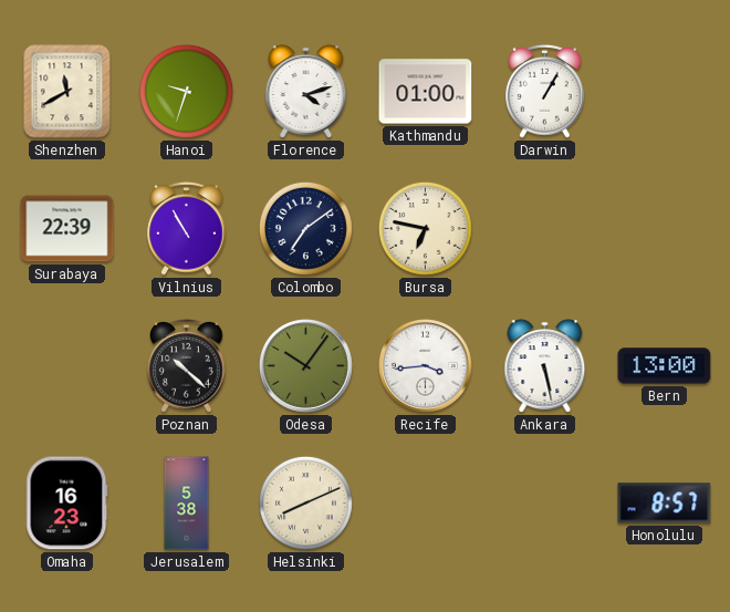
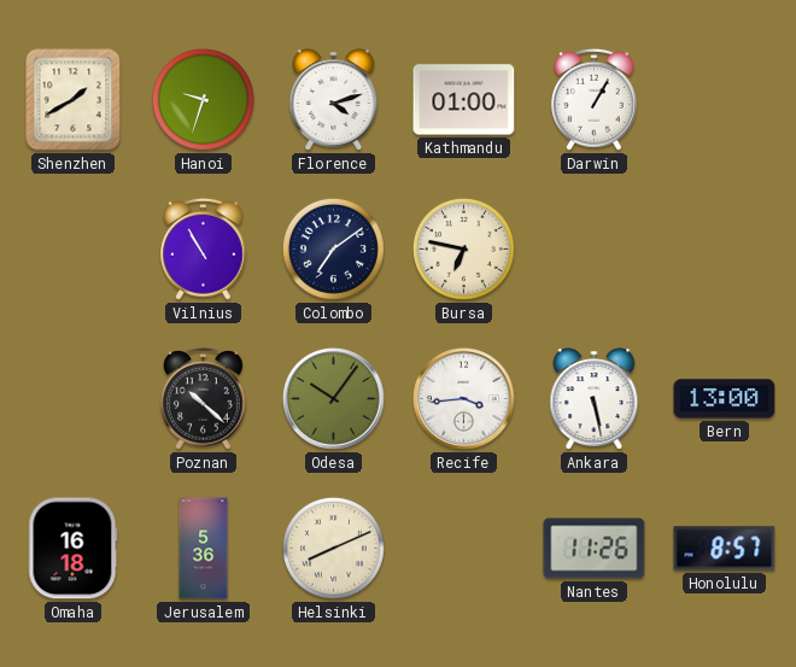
Shenzhen: 11:40 -> 1:40 (74, 100)
Surabaya: 22:39 -> none (67, 229)
Omaha: 16:23 -> 16:18 (74, 549)
Jerusalem: 5:38 -> 5:36 (204, 549)
Nantes: none -> 11:26 (595, 549)
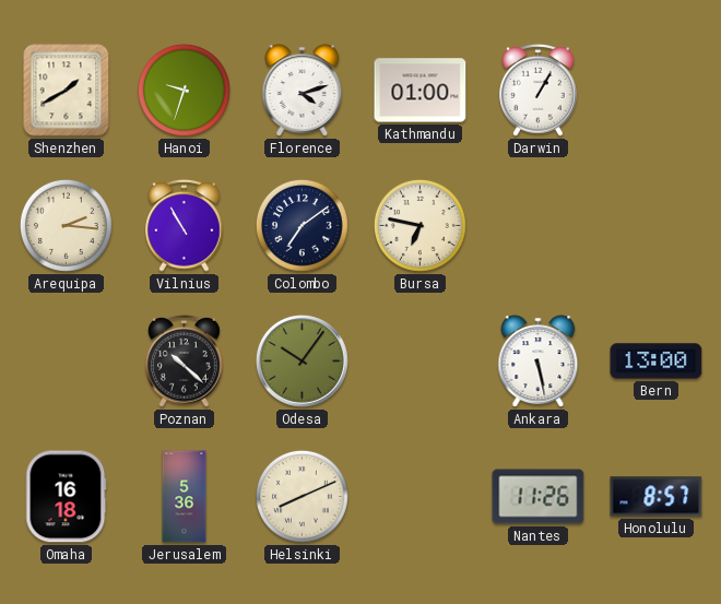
Arequipa: none -> 2:16 (66, 225)
Recife: 3:44 -> none (464, 399)
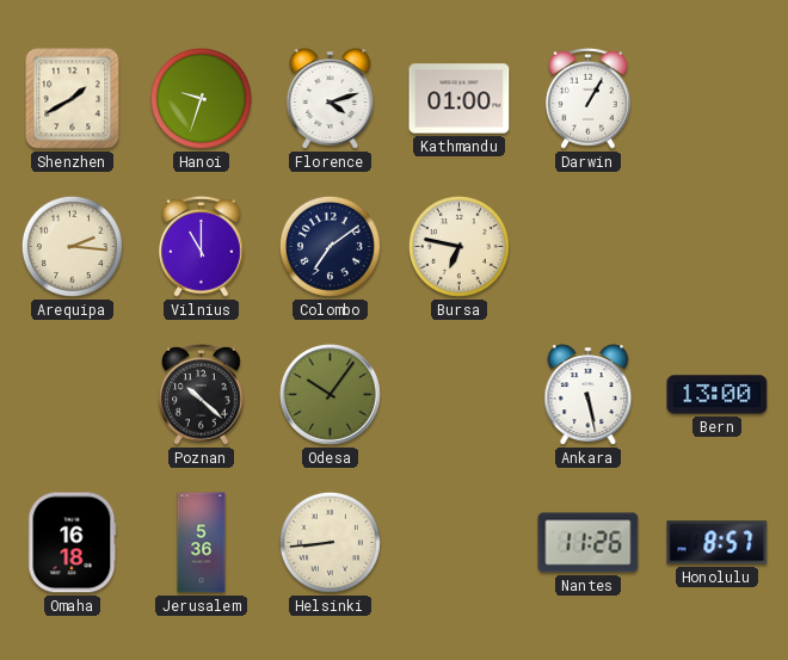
Vilnius: 10:55 -> 11:00 (202, 246)
Helsinki: 8:11 -> 8:44 (330, 542)
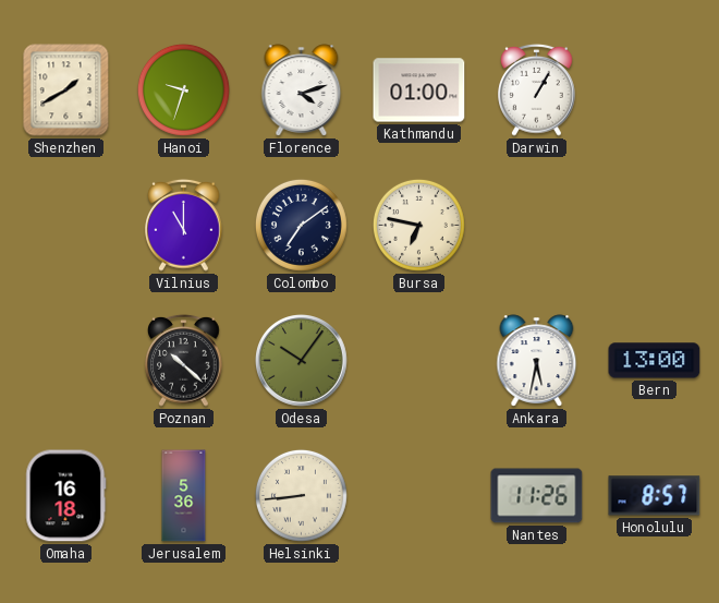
Arequipa: 2:16 -> none (72, 246)
Ankara: 5:28 -> 5:32 (537, 361)
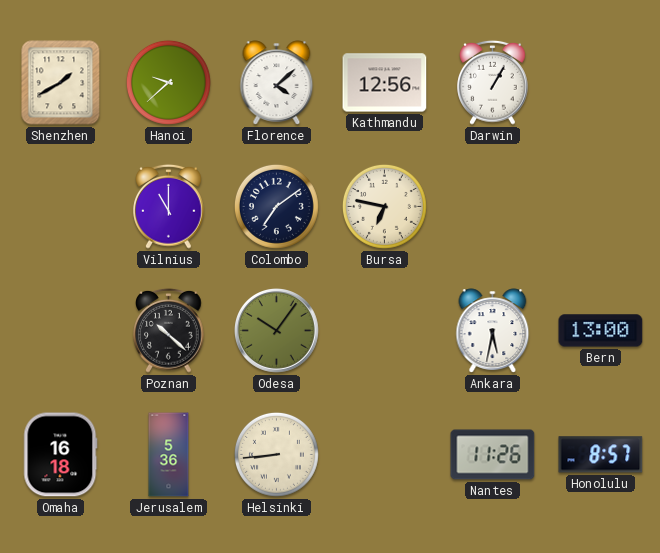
Hanoi: 9:33 -> 9:38 (168, 82)
Florence: 4:12 -> 4:08 (277, 83)
Kathmandu: 01:00 -> 12:56 (385, 83)
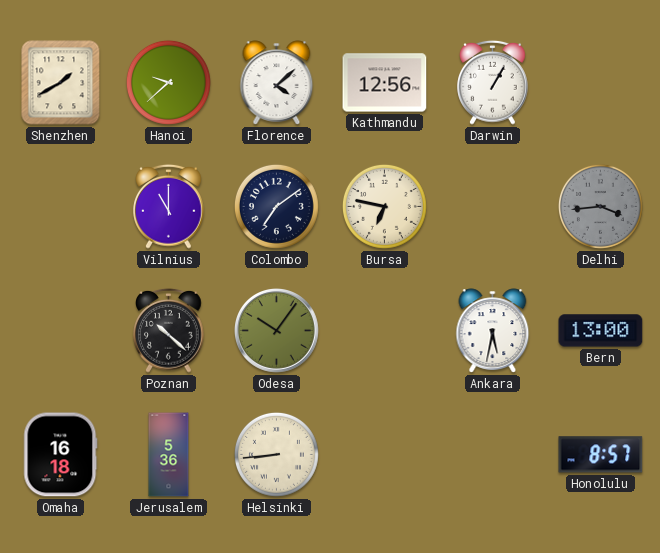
Delhi: none -> 3:44 (600, 206)
Nantes: 11:26 -> none (493, 455)
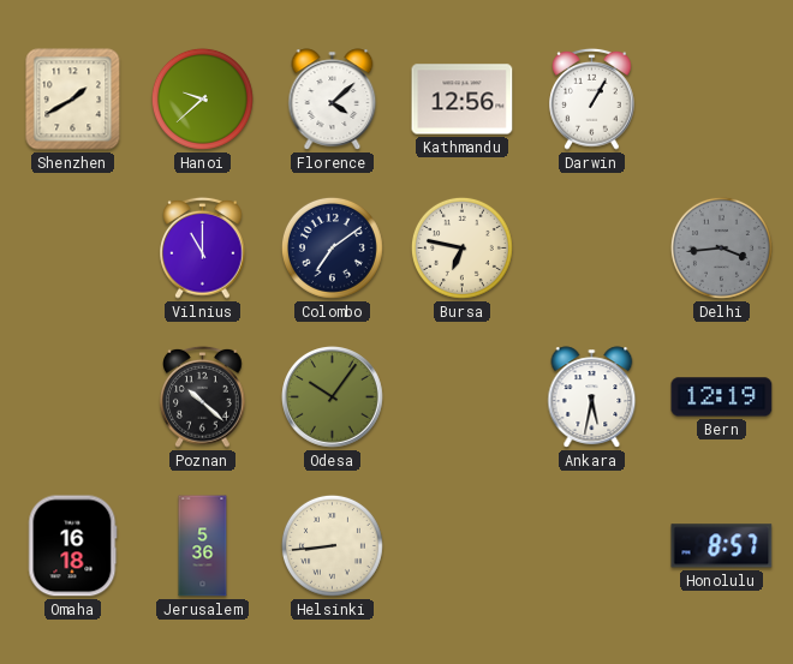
Bern: 13:00 -> 12:19 (722, 397)
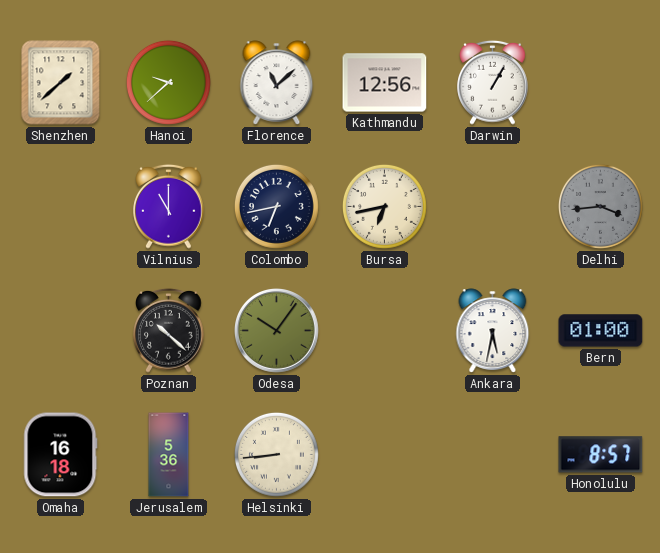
Shenzhen: 1:40 -> 1:38 (61, 83)
Florence: 4:08 -> 11:08 (277, 83)
Colombo: 7:09 -> 6:43 (276, 206)
Bursa: 6:47 -> 6:43 (384, 206)
Bern: 12:19 -> 01:00 (601, 331)
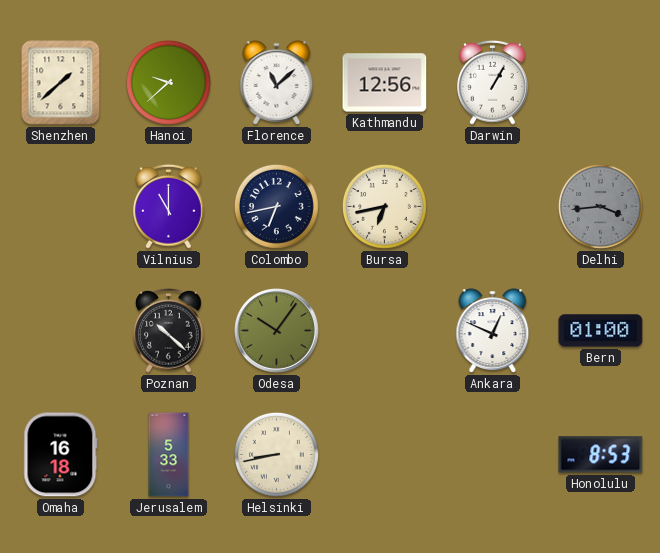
Ankara: 5:32 -> 12:49 (493, 331)
Jerusalem: 5:36 -> 5:33 (169, 455)
Helsinki: 8:44 -> 8:43 (276, 454)
Honolulu: 8:57 -> 8:53 (601, 455)
